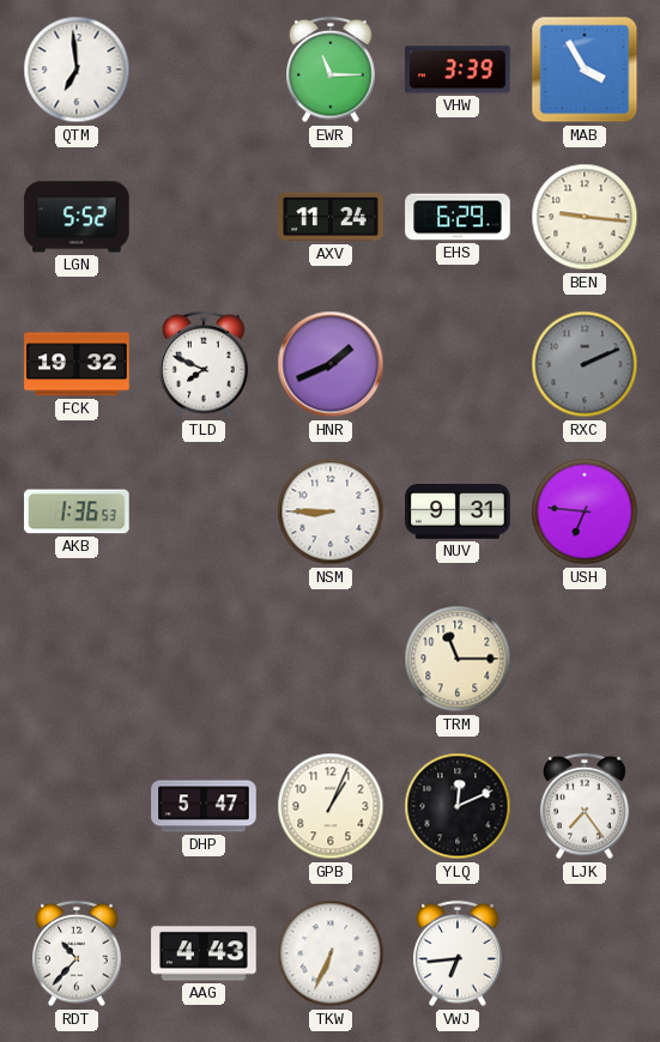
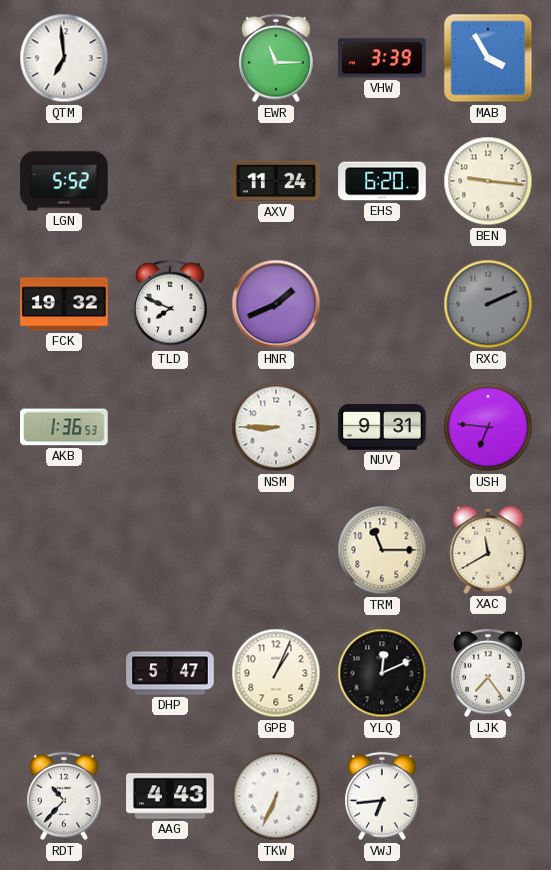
EHS: 6:29 -> 6:20 (382, 181)
XAC: none -> 11:40 (488, 551)
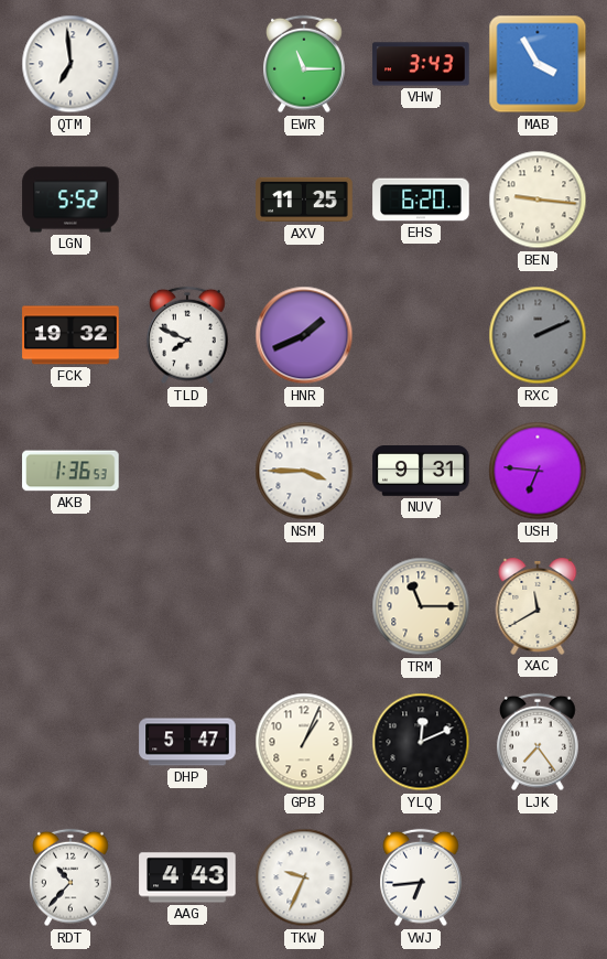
VHW: 3:39 -> 3:43 (421, 64)
AXV: 11:24 -> 11:25 (304, 200)
NSM: 8:45 -> 3:45 (304, 471)
TKW: 6:34 -> 9:34 (304, 877)
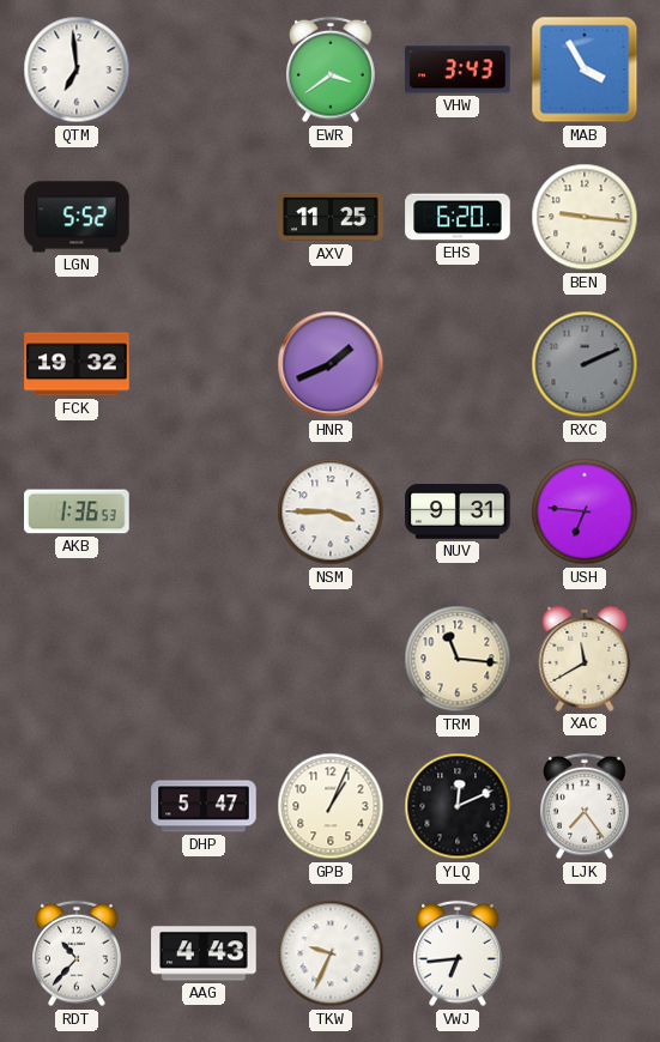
EWR: 11:15 -> 3:39 (332, 69)
TLD: 7:49 -> none (188, 335)
TRM: 11:15 -> 11:16 (458, 659)
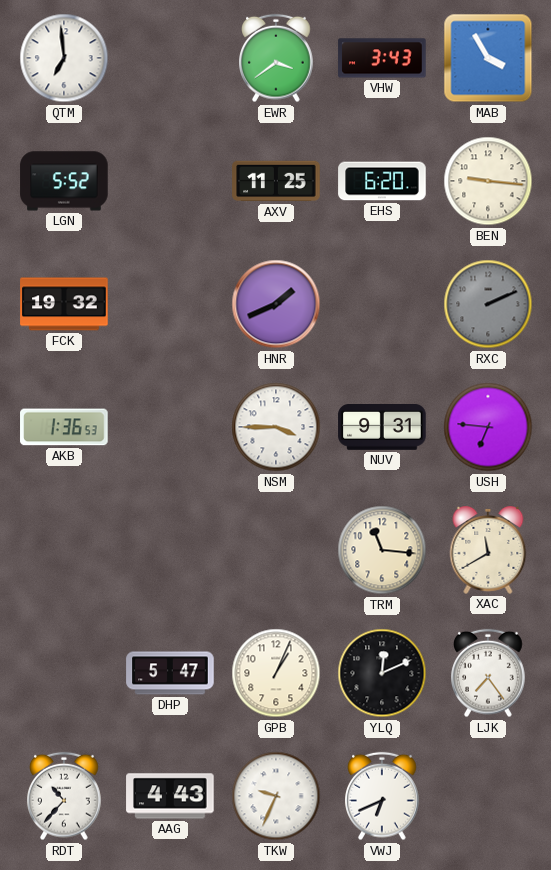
VWJ: 6:44 -> 6:41 (383, 796)
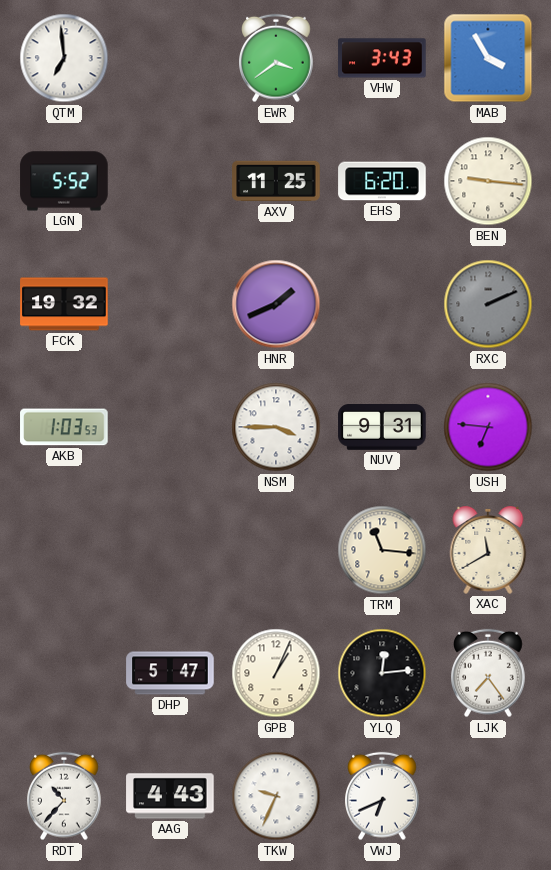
AKB: 1:36 -> 1:03 (64, 427)
YLQ: 12:11 -> 12:14 (382, 673)
